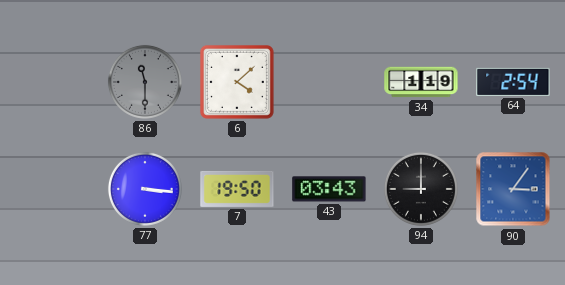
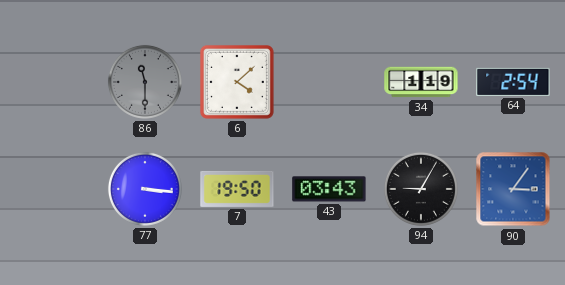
94: 9:00 -> 9:05 (421, 189)
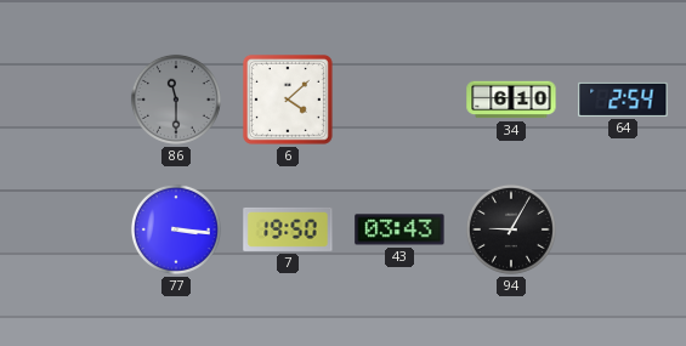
34: 1:19 -> 6:10 (511, 100)
90: 3:06 -> none (513, 189)
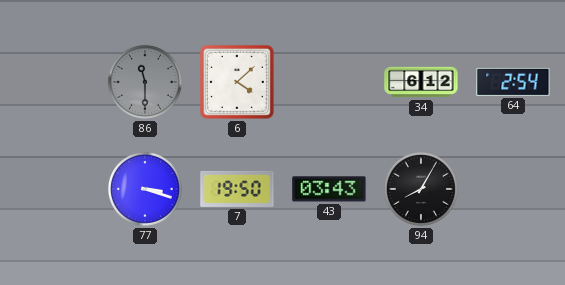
34: 6:10 -> 6:12 (421, 82)
77: 3:16 -> 3:18 (145, 189)
94: 9:05 -> 8:05 (421, 189)
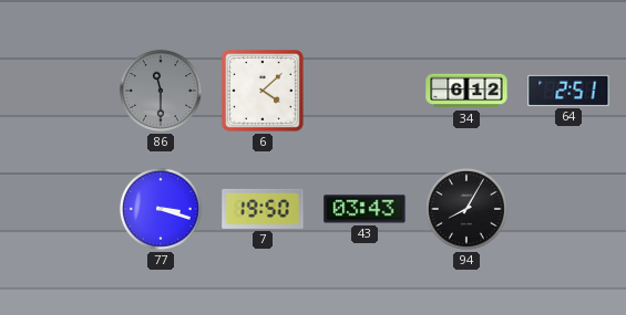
64: 2:54 -> 2:51 (568, 91)
